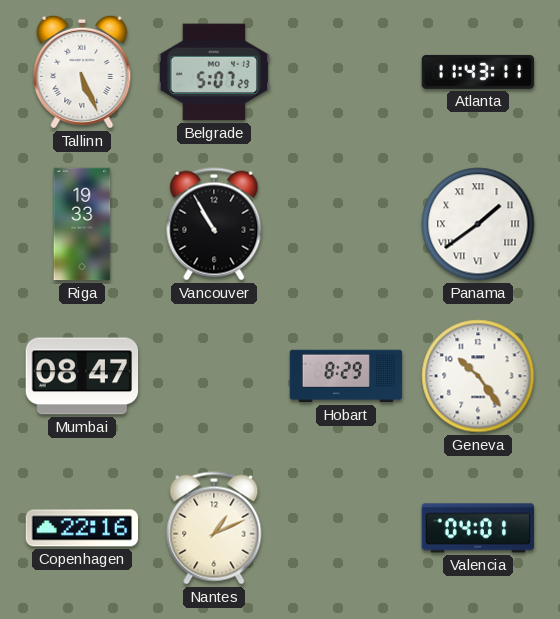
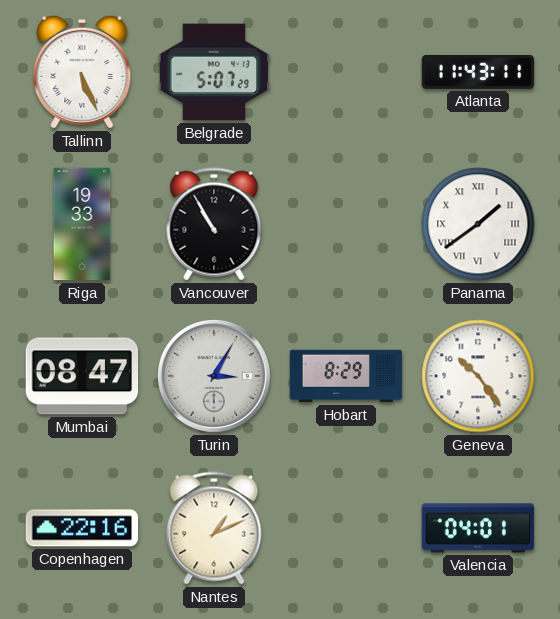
Turin: none -> 3:05 (214, 376)
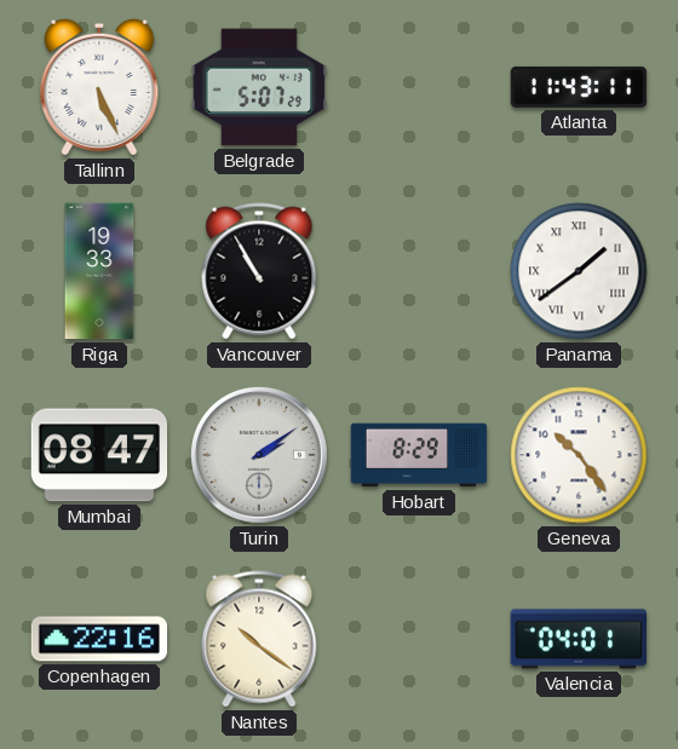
Turin: 3:05 -> 2:09 (259, 455)
Nantes: 1:11 -> 10:21 (259, 639)
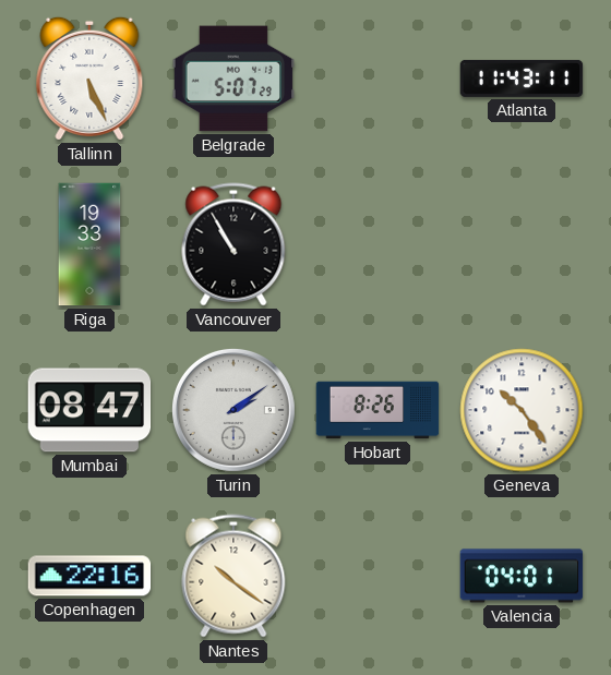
Panama: 1:39 -> none (579, 271)
Hobart: 8:29 -> 8:26 (378, 410)
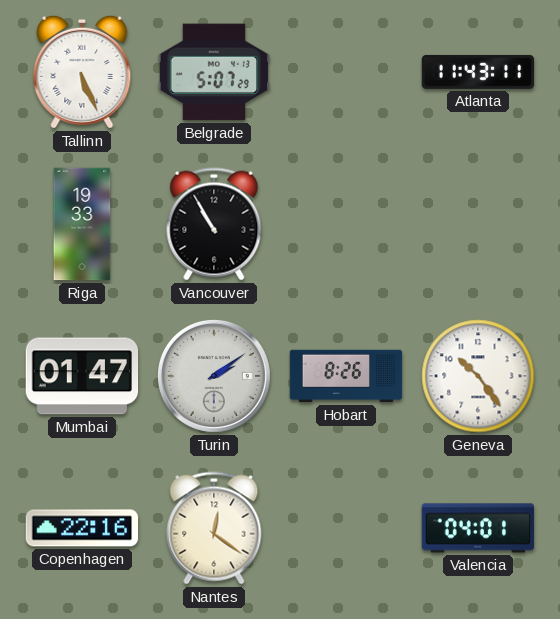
Mumbai: 08:47 -> 01:47 (82, 376)
Nantes: 10:21 -> 12:21 (214, 528)
